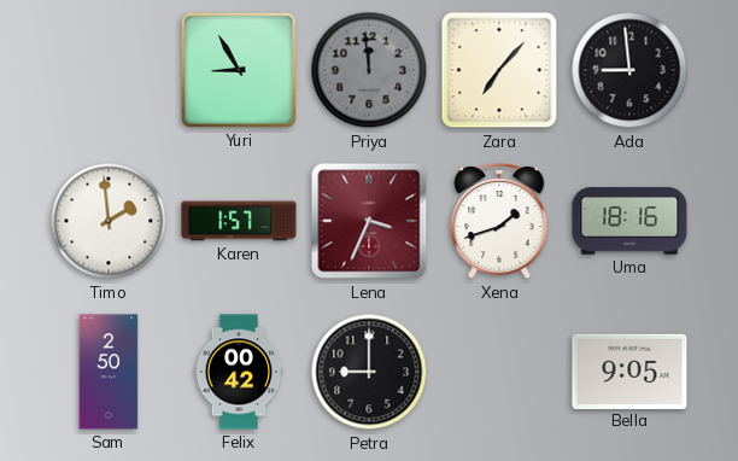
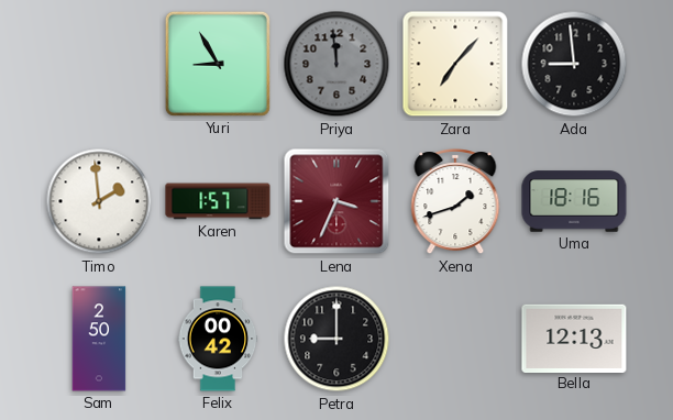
Bella: 9:05 -> 12:13 (574, 338)
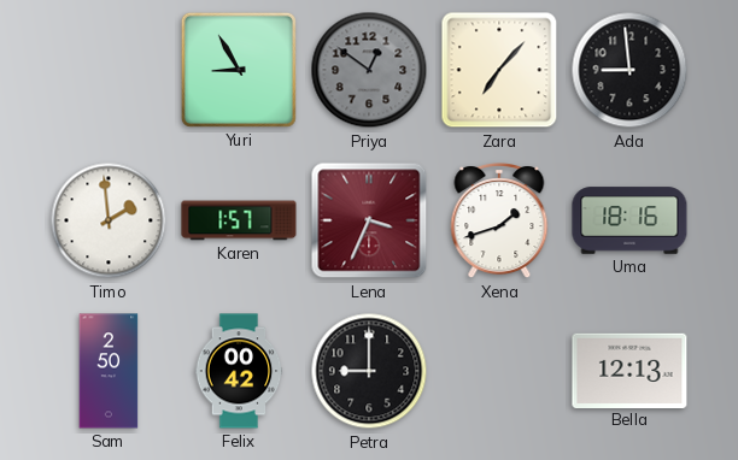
Priya: 11:59 -> 12:51 (369, 70)
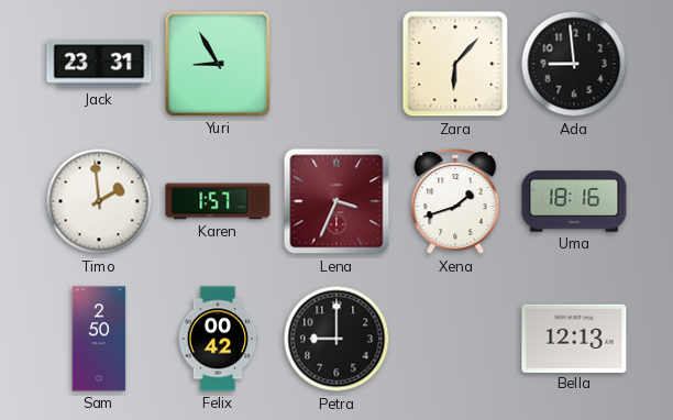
Jack: none -> 23:31 (99, 64)
Priya: 12:51 -> none (369, 70)
Zara: 7:07 -> 6:07 (455, 64)
